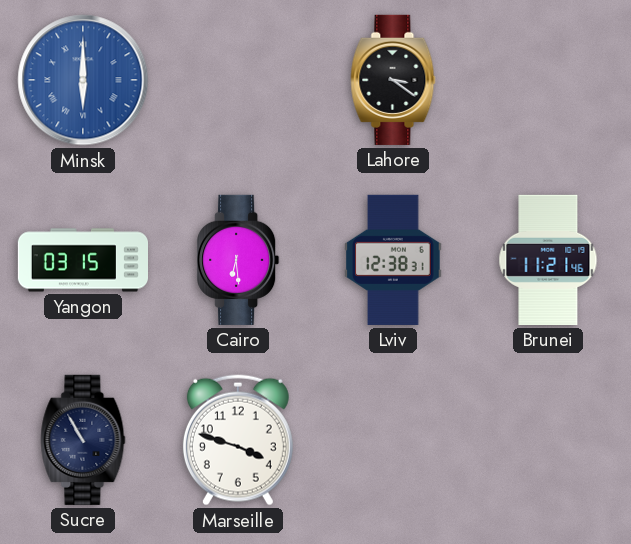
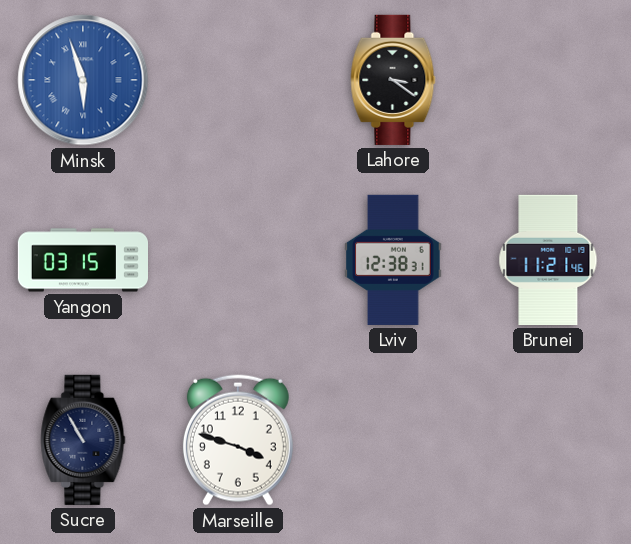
Minsk: 6:00 -> 5:57 (83, 80)
Cairo: 6:29 -> none (238, 260)
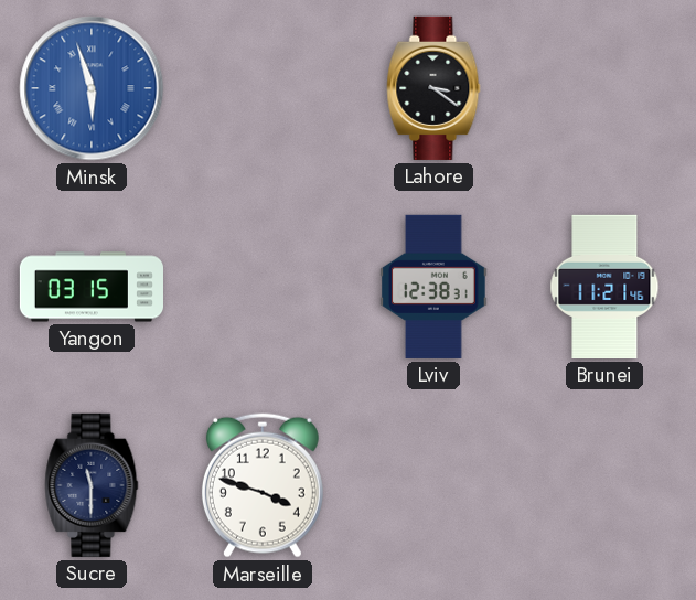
Sucre: 10:55 -> 11:30 (92, 485)
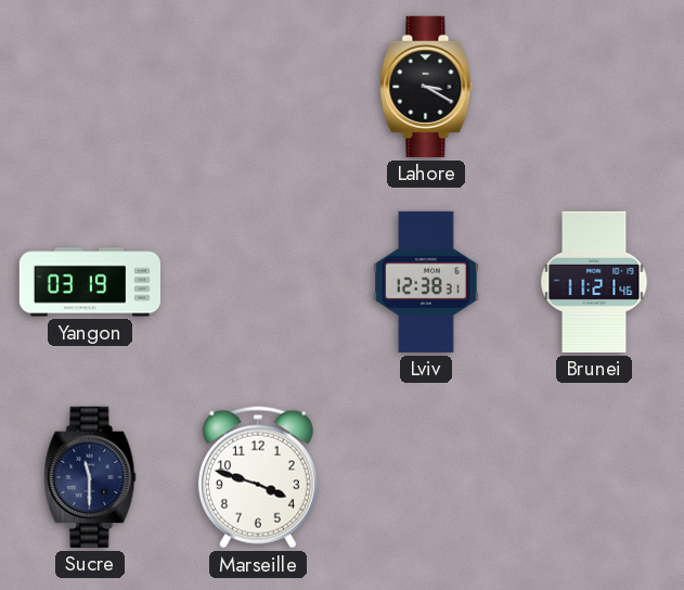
Minsk: 5:57 -> none (92, 88)
Lahore: 3:21 -> 3:20 (426, 87)
Yangon: 03:15 -> 03:19 (89, 282)
